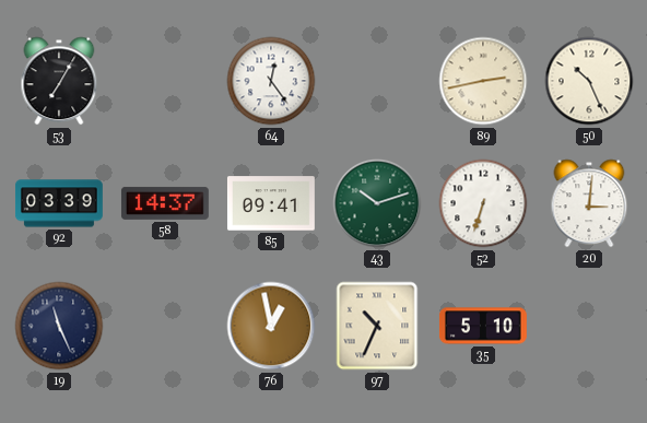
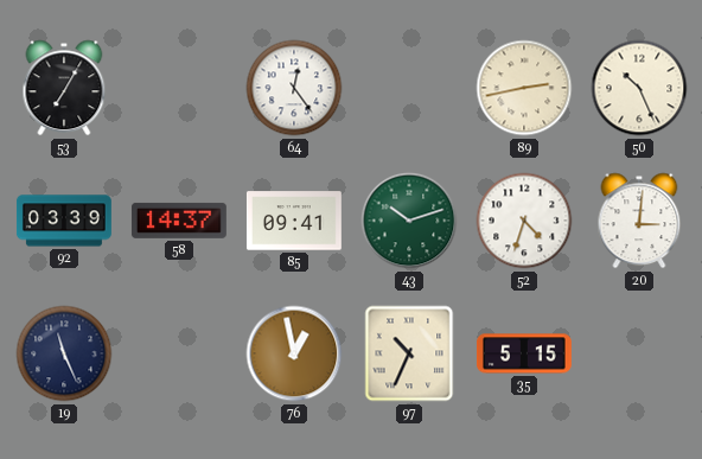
52: 6:33 -> 4:33 (524, 221)
35: 5:10 -> 5:15 (524, 353)
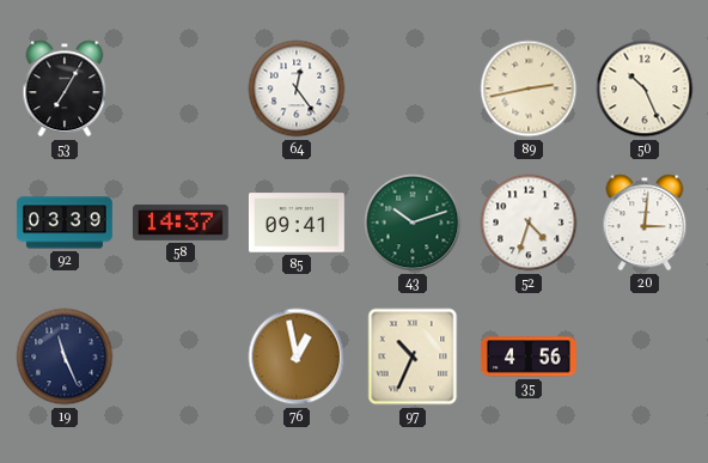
35: 5:15 -> 4:56 (529, 357)
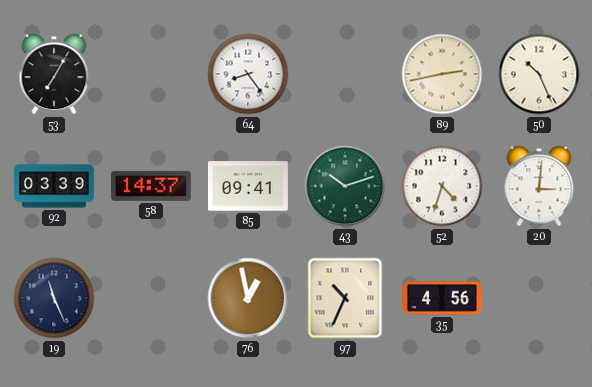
64: 12:24 -> 8:24 (248, 74)
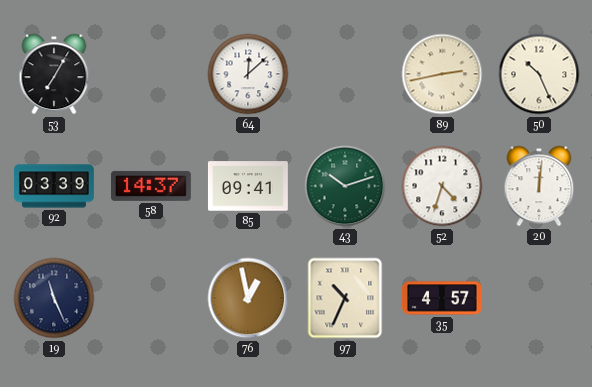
64: 8:24 -> 12:08 (248, 74)
20: 3:01 -> 12:01 (539, 186)
35: 4:56 -> 4:57 (442, 298)
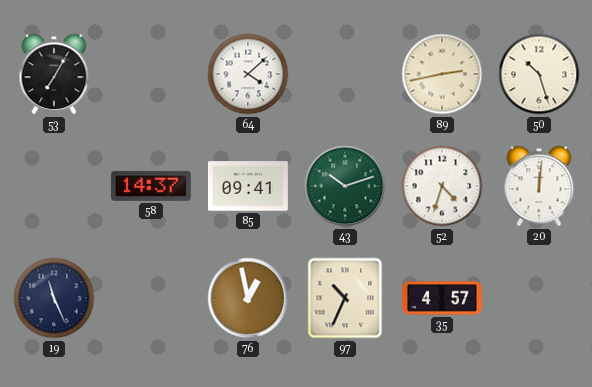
64: 12:08 -> 4:08 (248, 74)
50: 10:26 -> 10:27 (539, 74)
92: 03:39 -> none (54, 186)
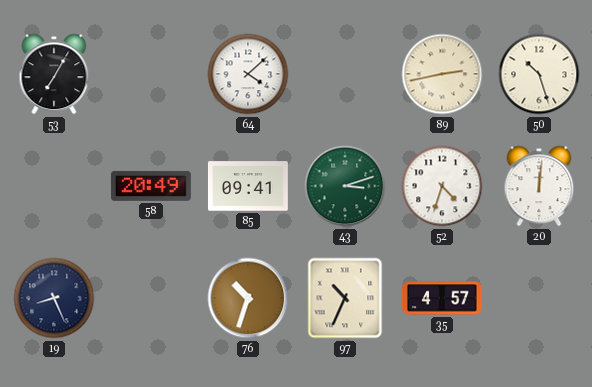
58: 14:37 -> 20:49 (151, 186)
43: 10:12 -> 3:12 (345, 186)
19: 11:26 -> 8:26 (54, 298)
76: 12:58 -> 10:33 (248, 298)
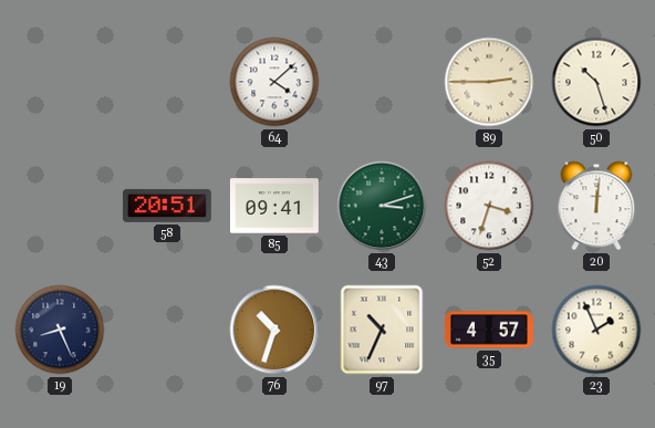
53: 7:05 -> none (54, 74)
89: 2:43 -> 2:45 (489, 82)
58: 20:49 -> 20:51 (167, 206)
52: 4:33 -> 3:33 (489, 206)
23: none -> 1:56 (596, 330)
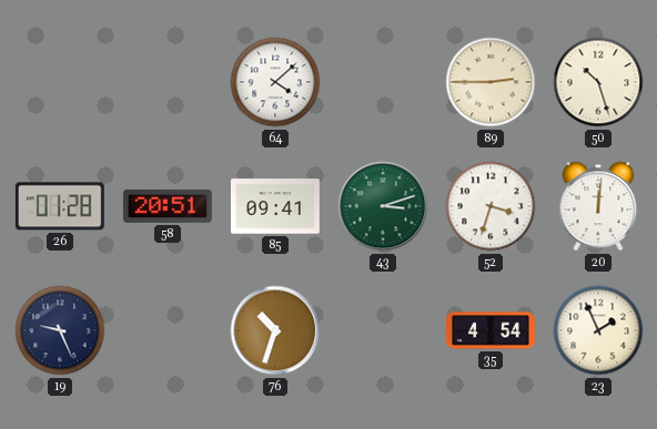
26: none -> 01:28 (60, 206)
19: 8:26 -> 9:26 (60, 330)
97: 10:34 -> none (382, 330)
35: 4:57 -> 4:54 (491, 330)
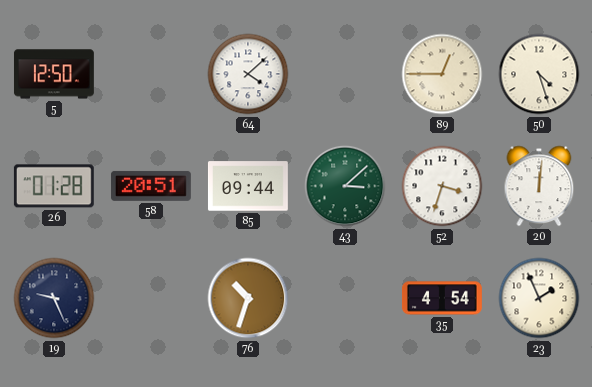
5: none -> 12:50 (54, 74)
89: 2:45 -> 12:45 (442, 74)
50: 10:27 -> 4:27 (539, 74)
85: 09:41 -> 09:44 (248, 186)
43: 3:12 -> 3:08 (345, 186)
